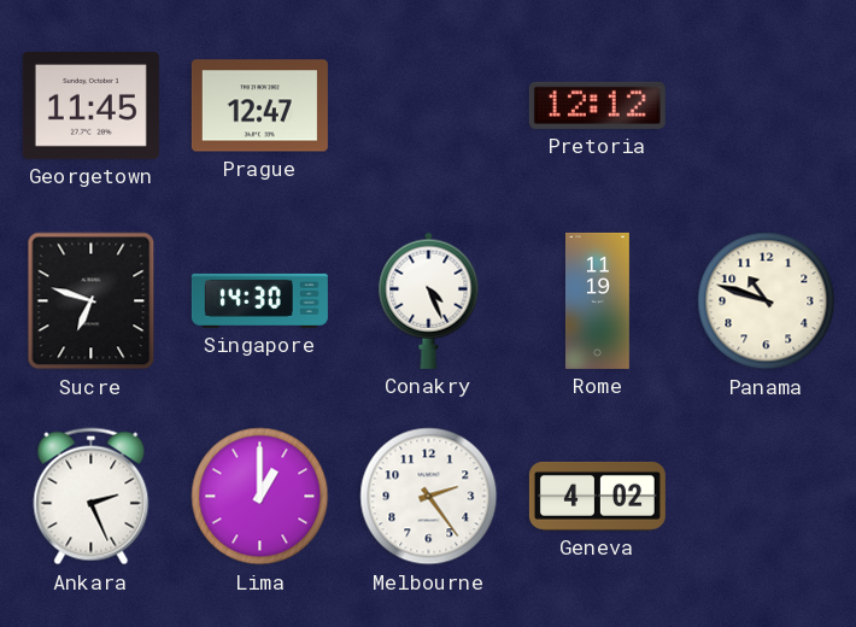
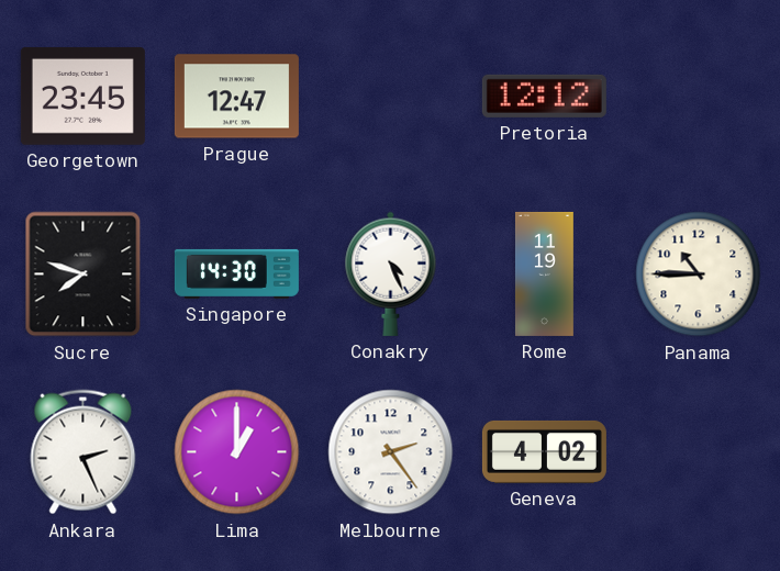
Georgetown: 11:45 -> 23:45 (82, 96)
Sucre: 6:48 -> 7:48 (83, 275)
Panama: 10:48 -> 10:45 (699, 275)
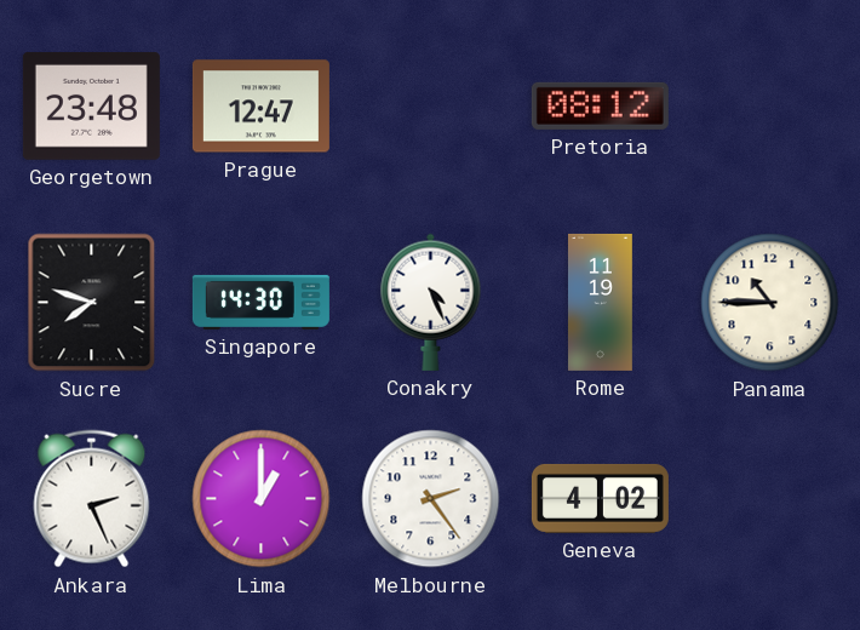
Georgetown: 23:45 -> 23:48 (91, 105)
Pretoria: 12:12 -> 08:12 (600, 105)
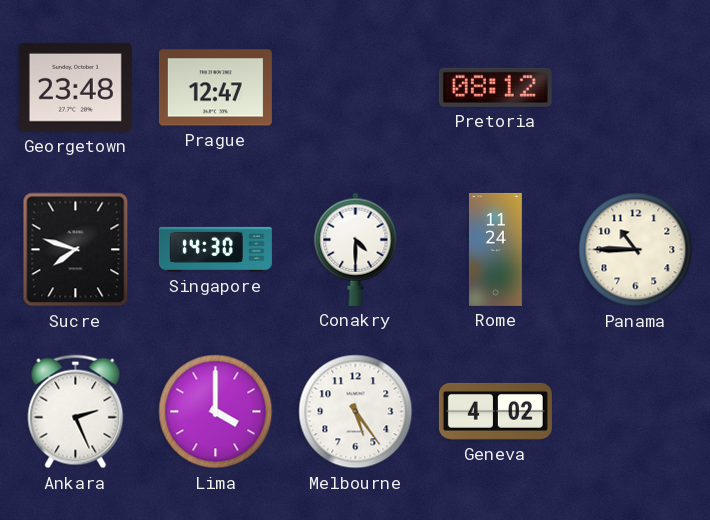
Conakry: 4:26 -> 4:30 (356, 249)
Rome: 11:19 -> 11:24 (495, 249)
Lima: 1:00 -> 4:00 (216, 412)
Melbourne: 2:24 -> 5:24 (356, 412)
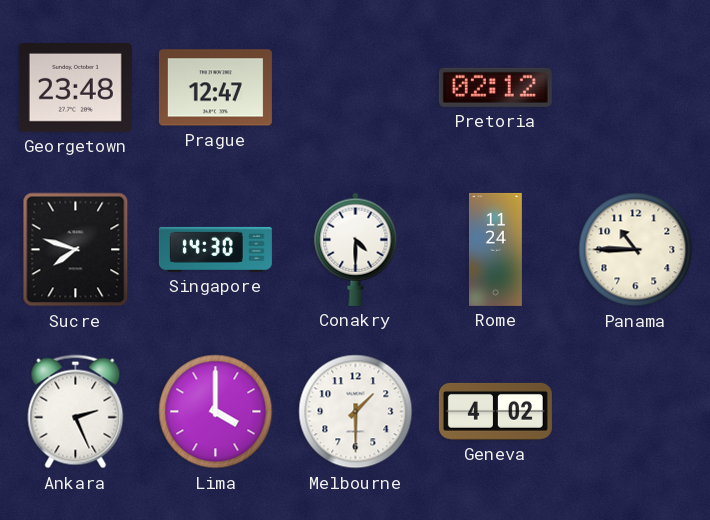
Pretoria: 08:12 -> 02:12 (495, 87)
Melbourne: 5:24 -> 1:30 (356, 412)
